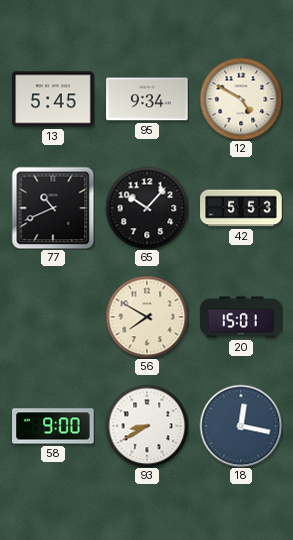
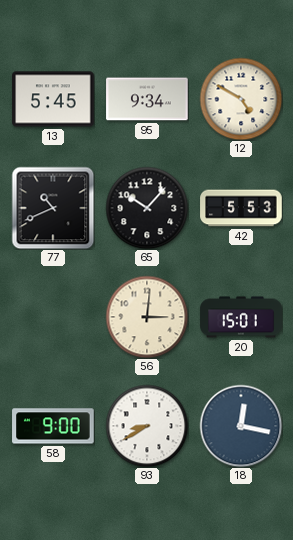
56: 7:50 -> 3:01 (147, 317)
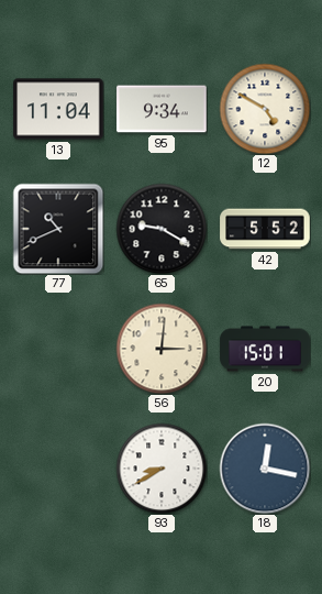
13: 5:45 -> 11:04 (58, 109)
65: 10:07 -> 9:20 (162, 229)
42: 5:53 -> 5:52 (265, 229)
58: 9:00 -> none (53, 426)
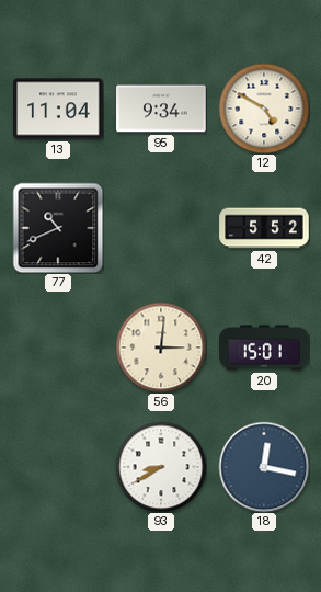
65: 9:20 -> none (162, 229)
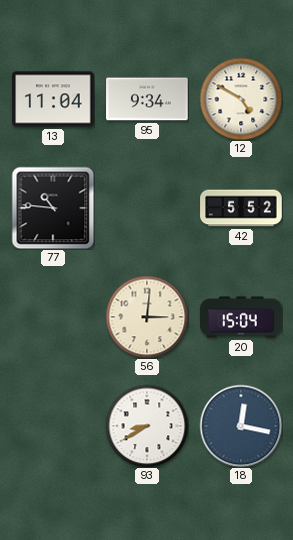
77: 10:41 -> 10:46 (53, 208)
20: 15:01 -> 15:04 (241, 317)
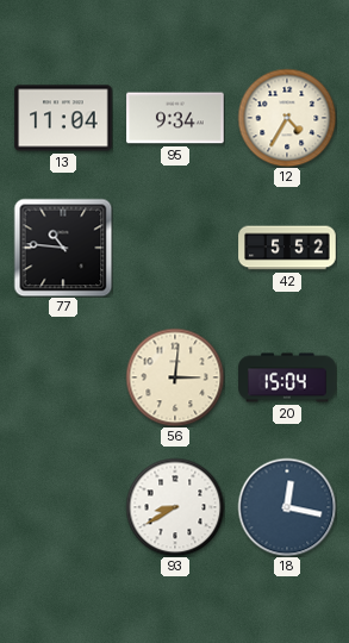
12: 4:50 -> 4:35 (287, 118)
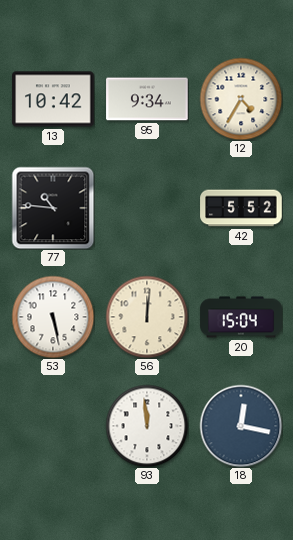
13: 11:04 -> 10:42 (53, 99)
53: none -> 5:28 (53, 317)
56: 3:01 -> 12:01 (147, 317)
93: 8:40 -> 11:59 (147, 426)
